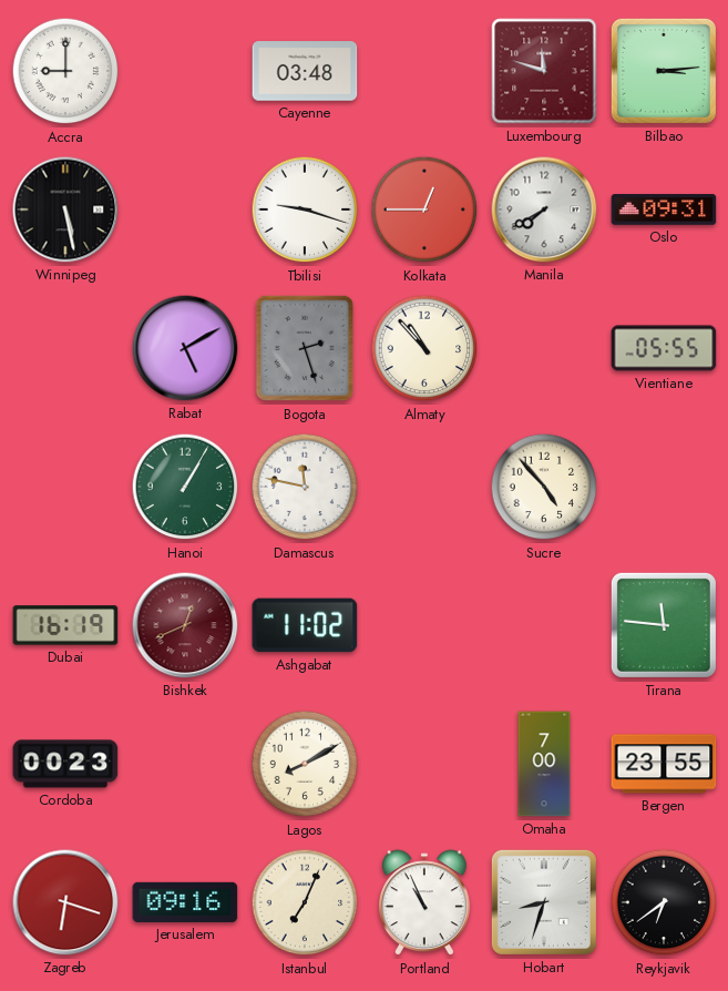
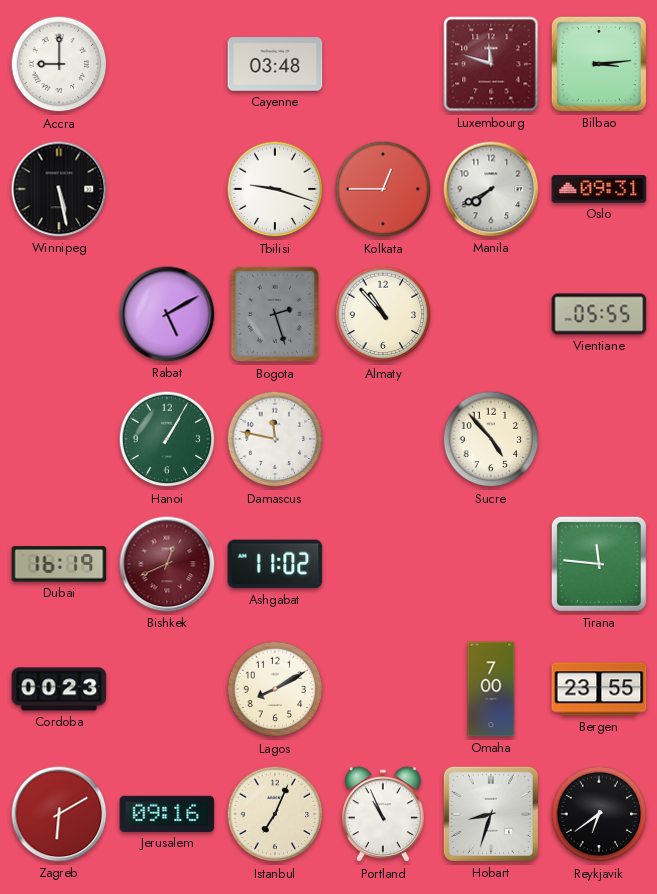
Zagreb: 6:18 -> 6:10 (59, 814)
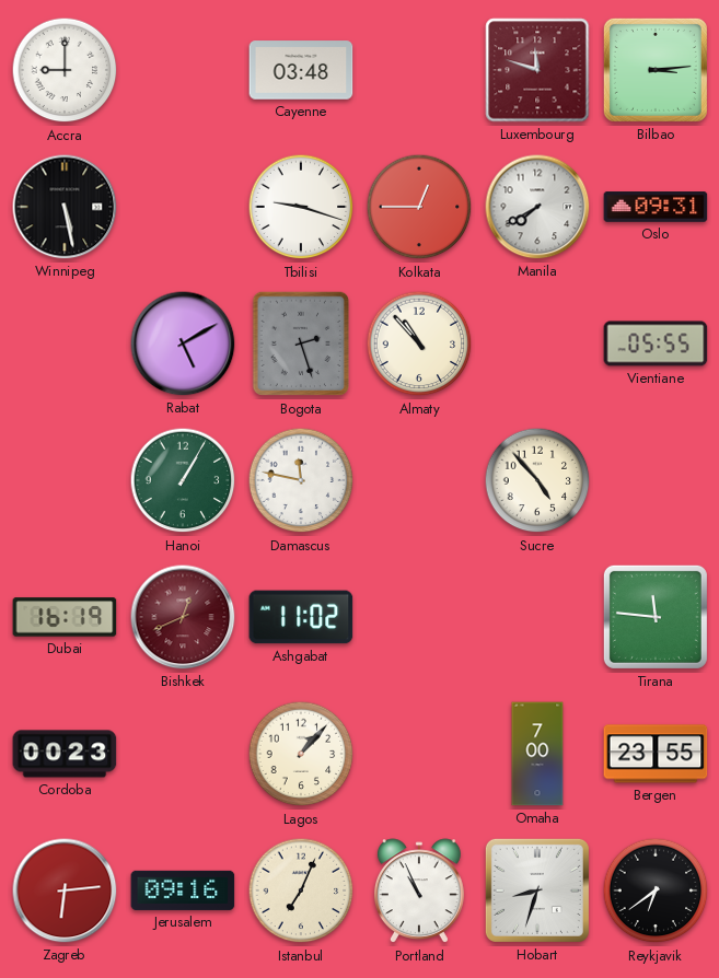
Lagos: 8:10 -> 1:07 (301, 754)
Zagreb: 6:10 -> 6:14 (65, 890)
